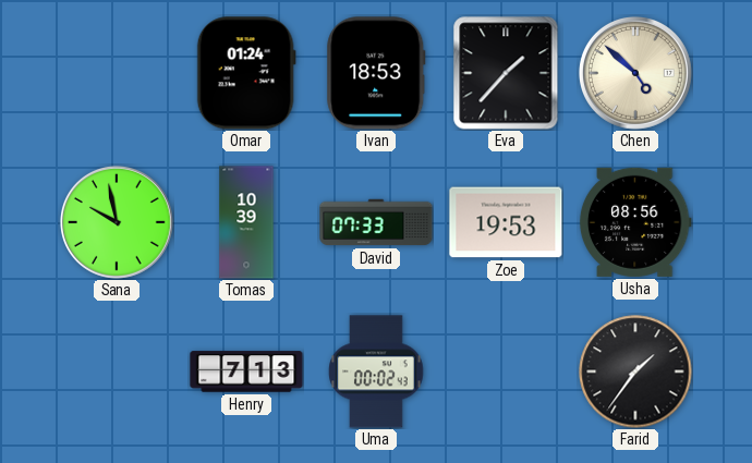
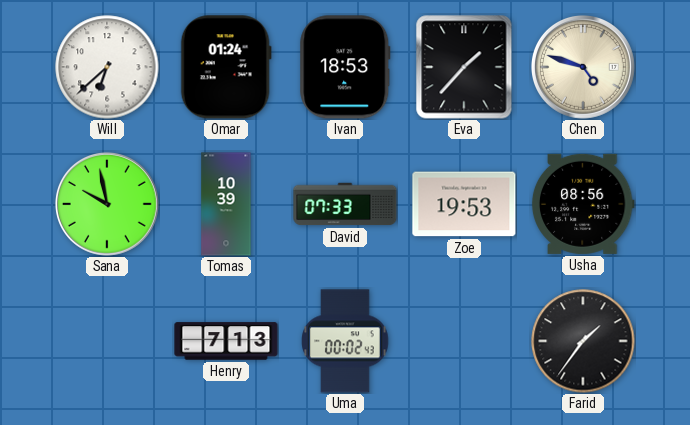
Will: none -> 6:38 (107, 67)
Chen: 4:52 -> 4:48 (583, 67)
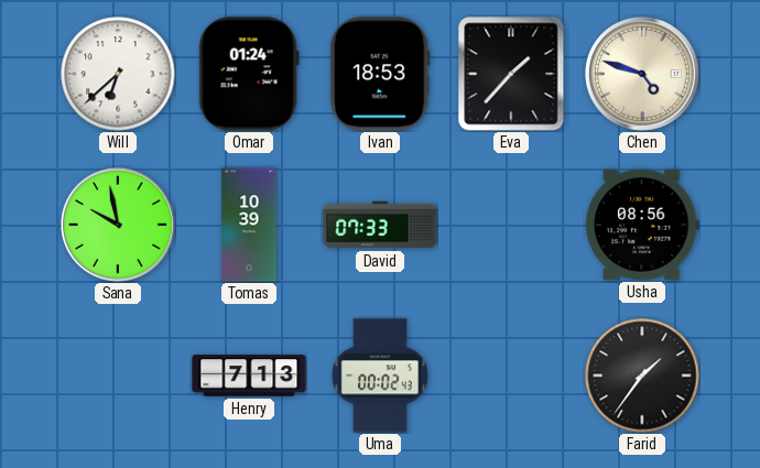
Zoe: 19:53 -> none (464, 204)
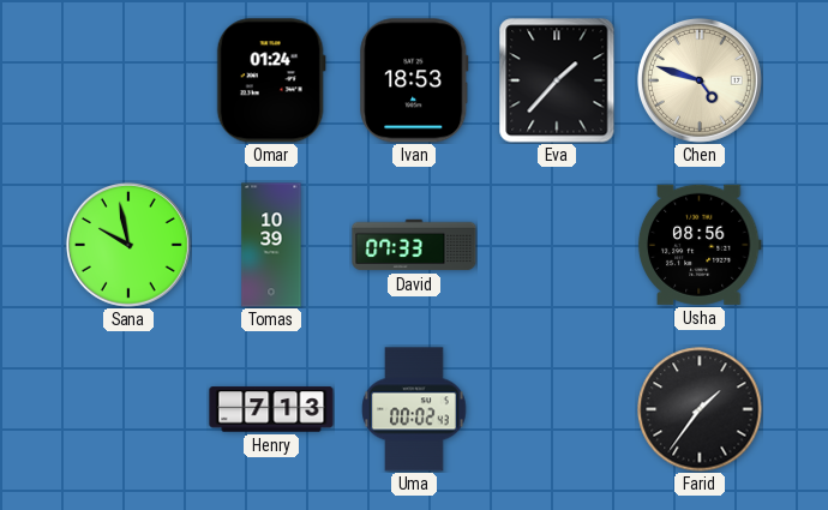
Will: 6:38 -> none (118, 74)
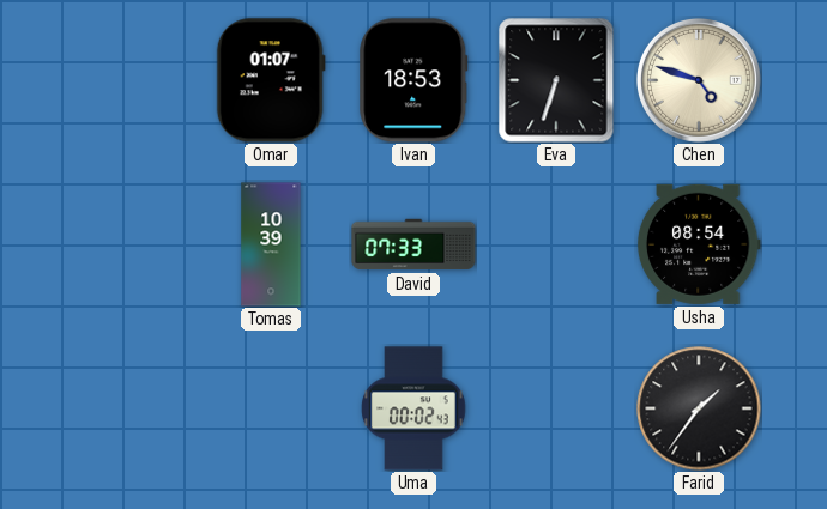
Omar: 01:24 -> 01:07 (271, 80)
Eva: 1:37 -> 6:33 (556, 80)
Sana: 9:58 -> none (128, 245)
Usha: 08:56 -> 08:54 (699, 244)
Henry: 7:13 -> none (271, 409)
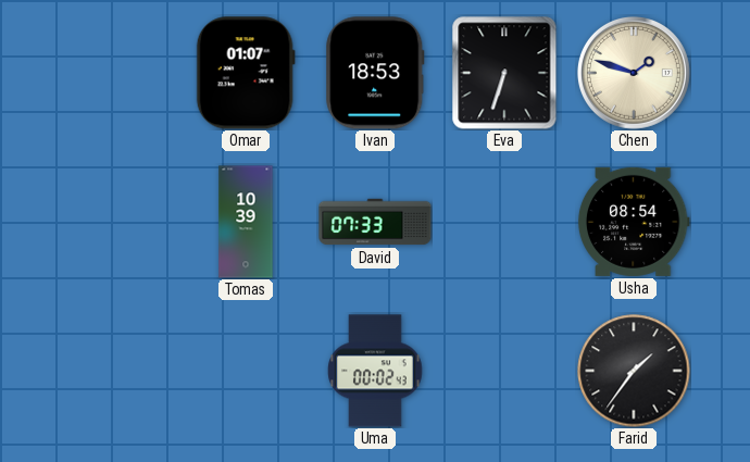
Chen: 4:48 -> 1:48 (634, 73)
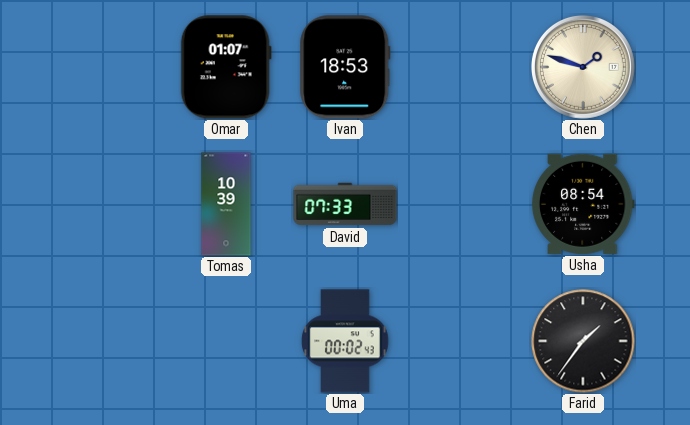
Eva: 6:33 -> none (504, 73)
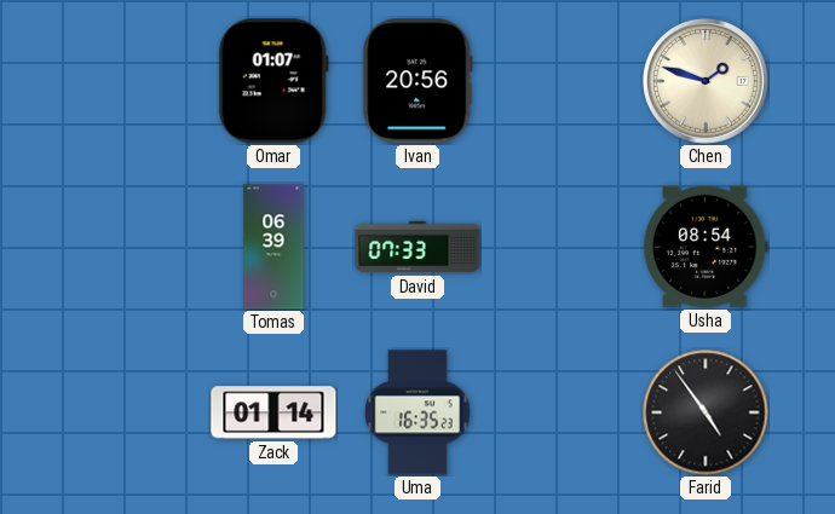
Ivan: 18:53 -> 20:56 (417, 81)
Tomas: 10:39 -> 06:39 (273, 247)
Zack: none -> 01:14 (273, 412)
Uma: 00:02 -> 16:35 (417, 412)
Farid: 1:36 -> 4:54 (706, 412)
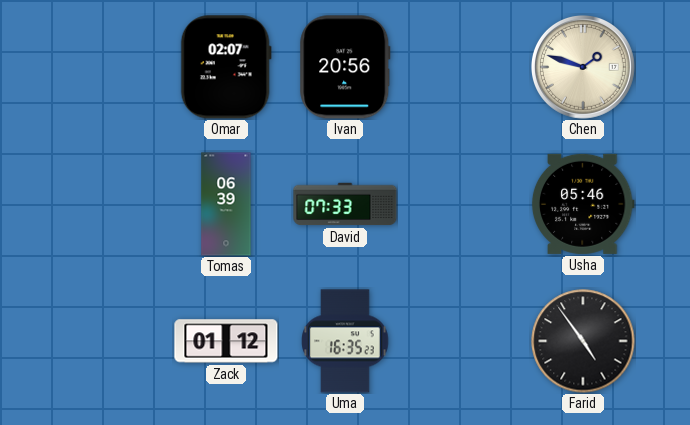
Omar: 01:07 -> 02:07 (226, 67)
Usha: 08:54 -> 05:46 (583, 204)
Zack: 01:14 -> 01:12 (226, 341)
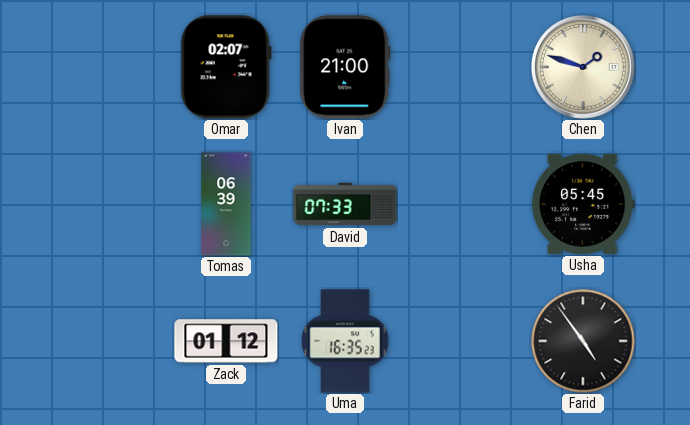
Ivan: 20:56 -> 21:00 (345, 67)
Usha: 05:46 -> 05:45 (583, 204)
